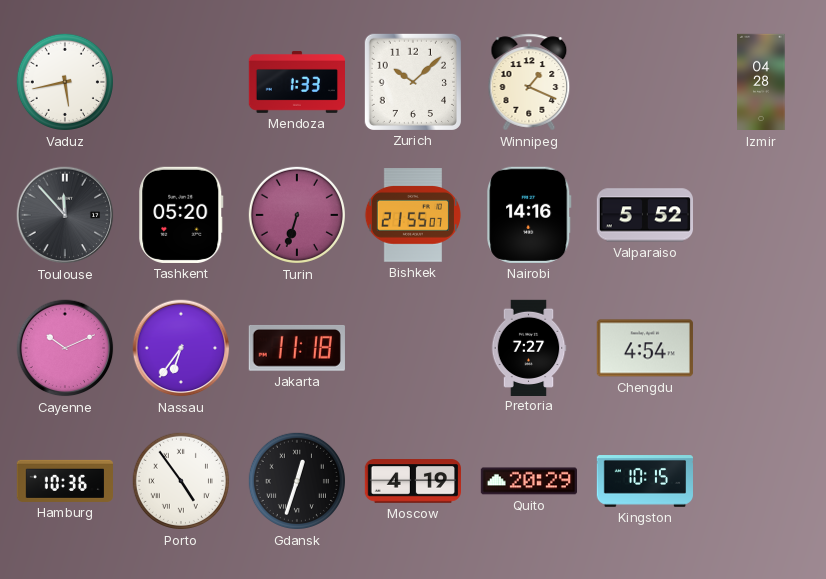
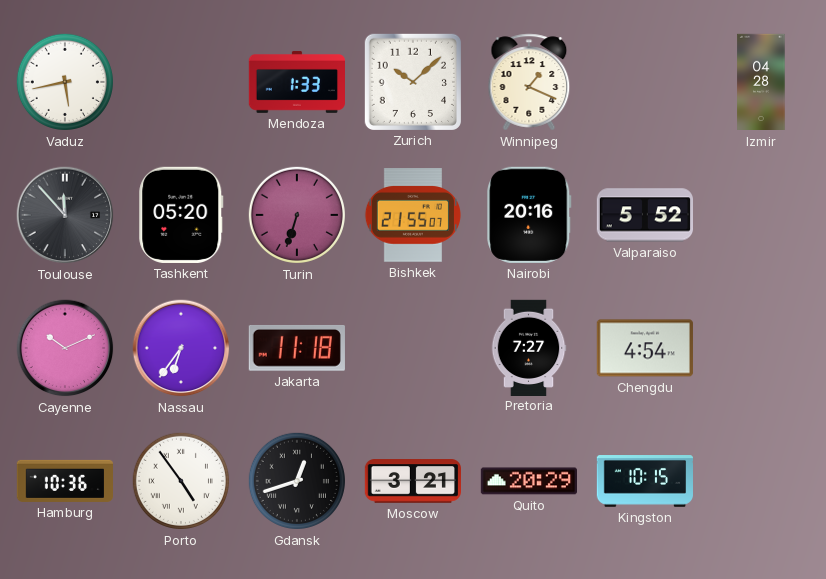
Nairobi: 14:16 -> 20:16 (529, 215)
Gdansk: 12:33 -> 12:42 (297, 481)
Moscow: 4:19 -> 3:21 (412, 481)
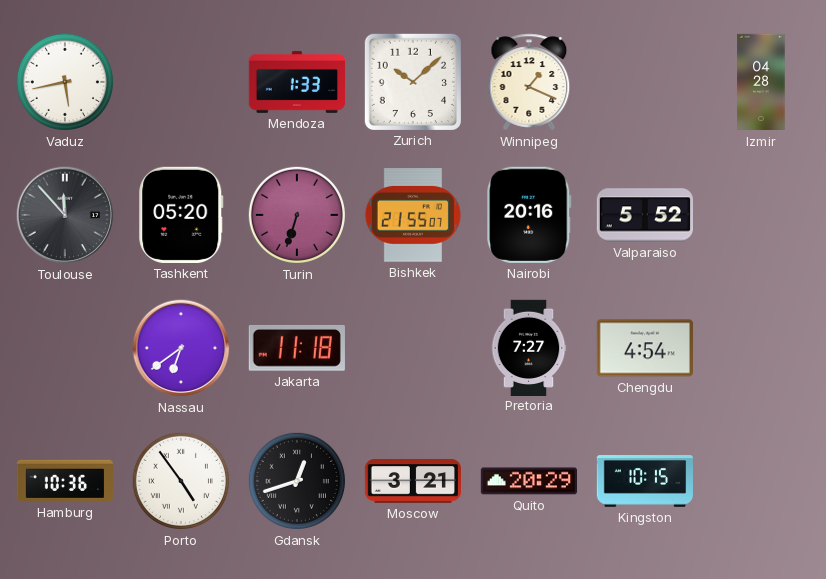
Cayenne: 10:11 -> none (65, 348)
Nassau: 6:36 -> 6:39 (181, 348)
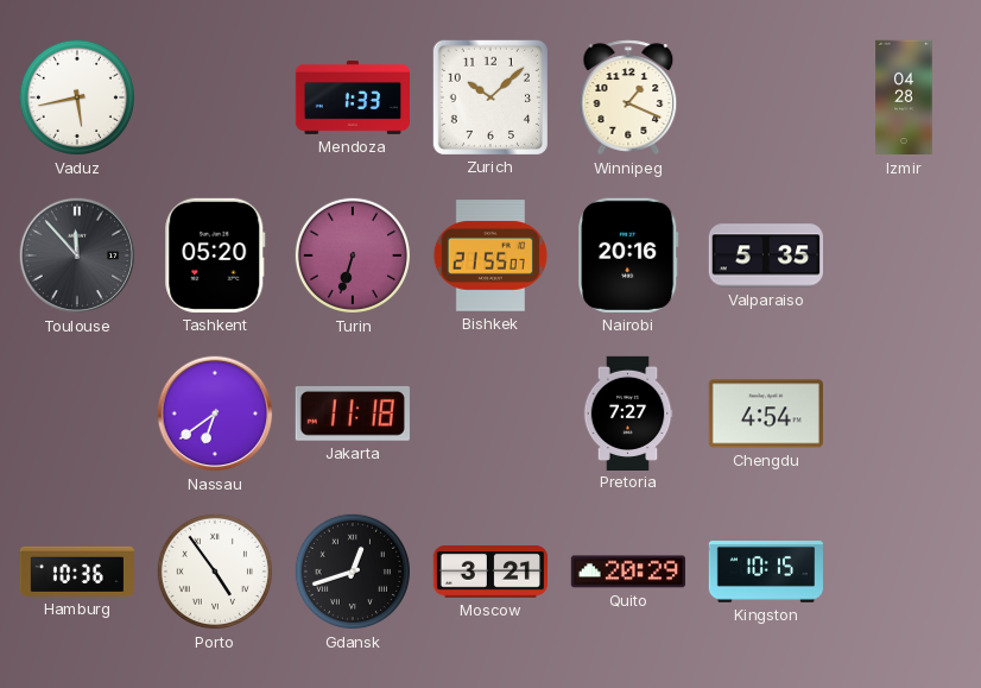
Valparaiso: 5:52 -> 5:35 (765, 255)
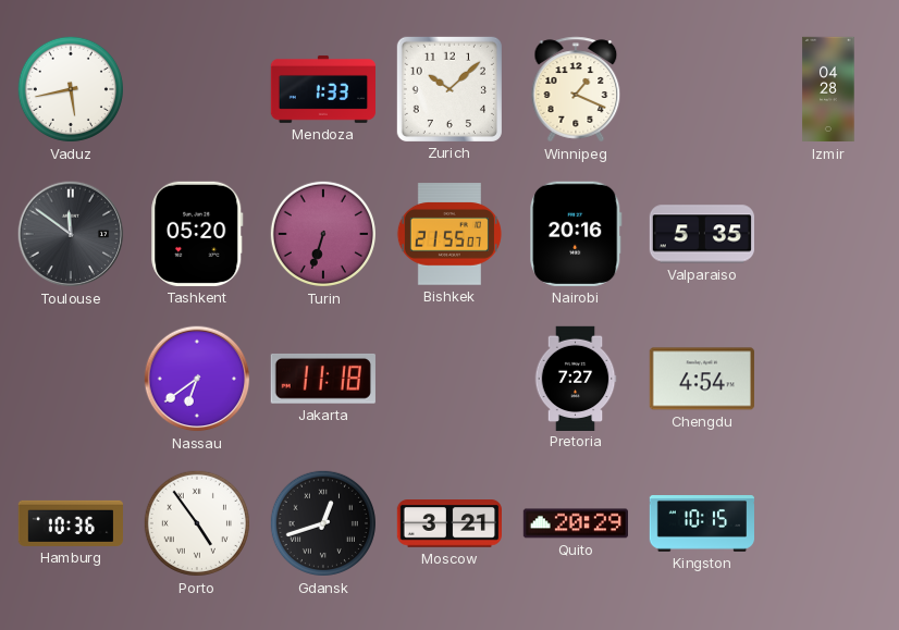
Toulouse: 11:53 -> 11:51 (71, 234)
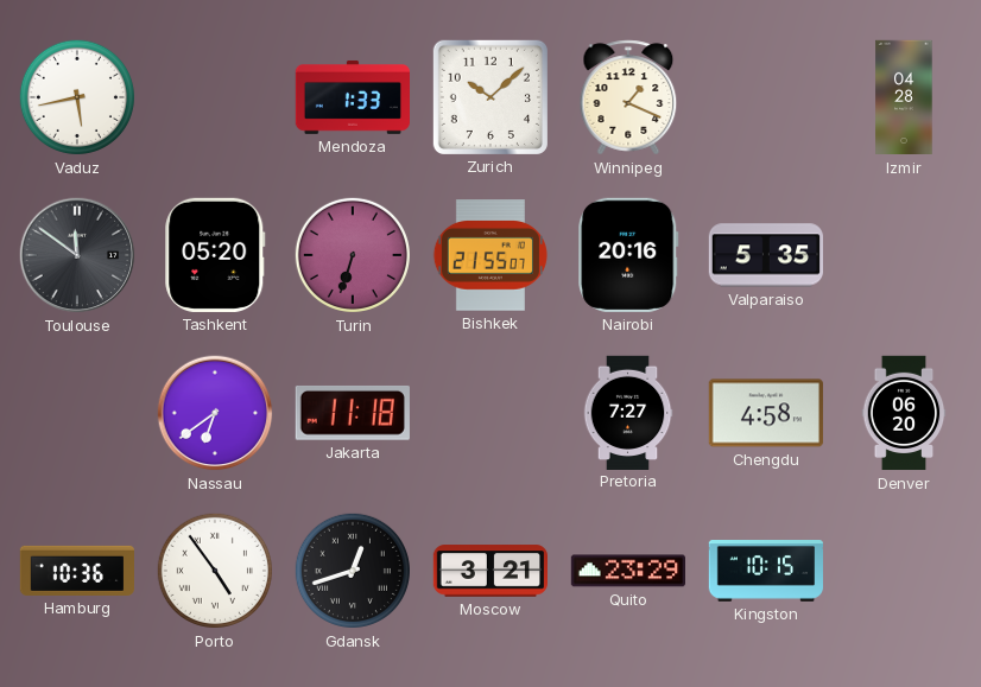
Chengdu: 4:54 -> 4:58 (766, 413)
Denver: none -> 06:20 (904, 413)
Quito: 20:29 -> 23:29 (627, 571)
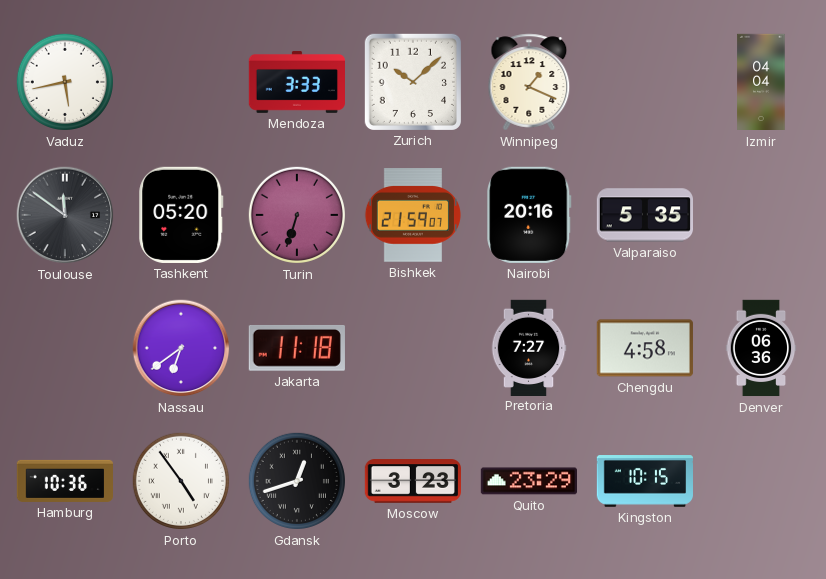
Mendoza: 1:33 -> 3:33 (296, 82)
Izmir: 04:28 -> 04:04 (761, 82)
Bishkek: 21:55 -> 21:59 (413, 215)
Denver: 06:20 -> 06:36 (761, 348)
Moscow: 3:21 -> 3:23 (412, 481)
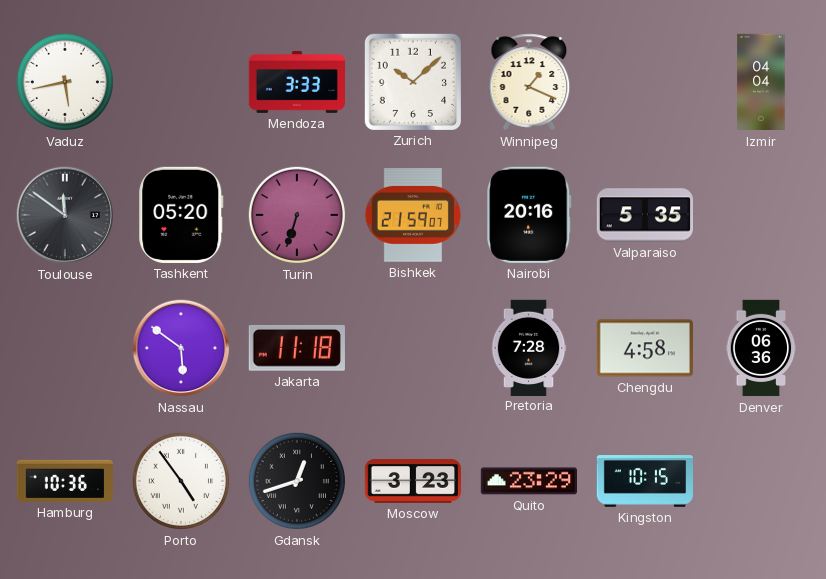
Nassau: 6:39 -> 5:51 (181, 348)
Pretoria: 7:27 -> 7:28 (529, 347)
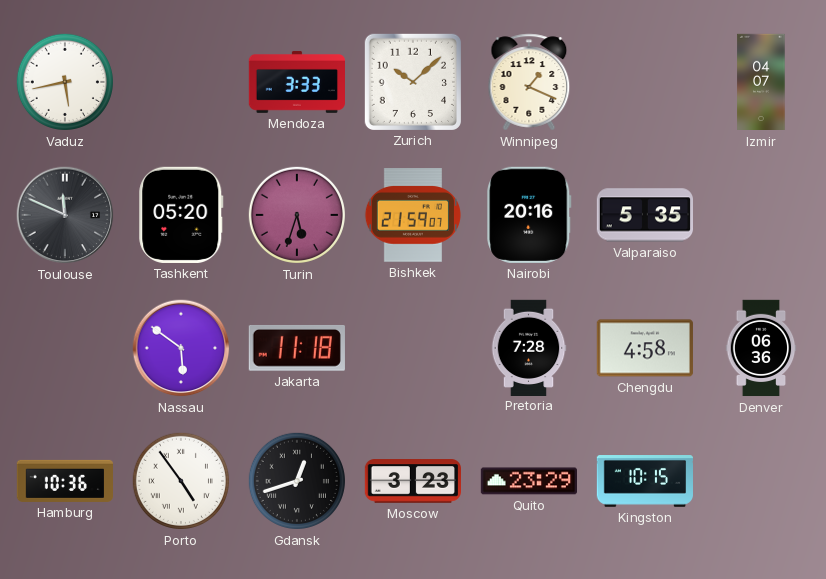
Izmir: 04:04 -> 04:07 (761, 82)
Toulouse: 11:51 -> 11:49 (65, 215)
Turin: 6:33 -> 5:33 (297, 215)
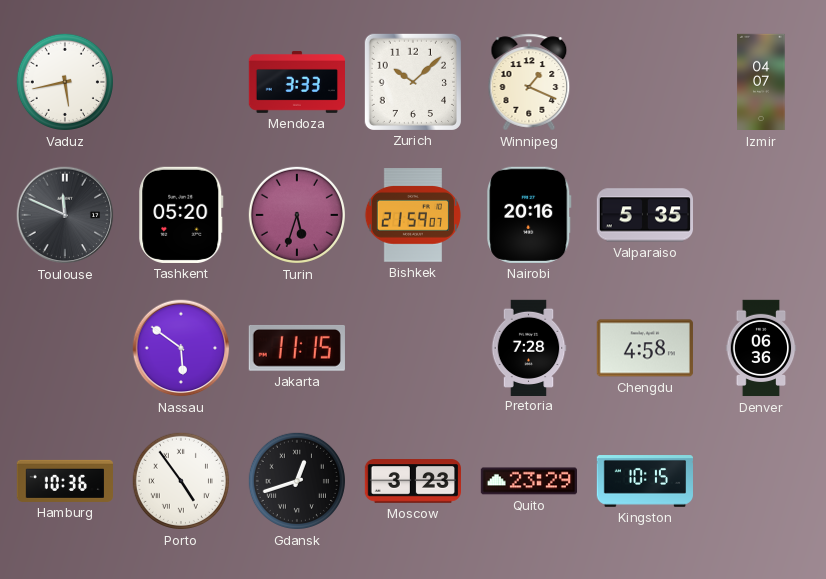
Jakarta: 11:18 -> 11:15 (297, 348)
